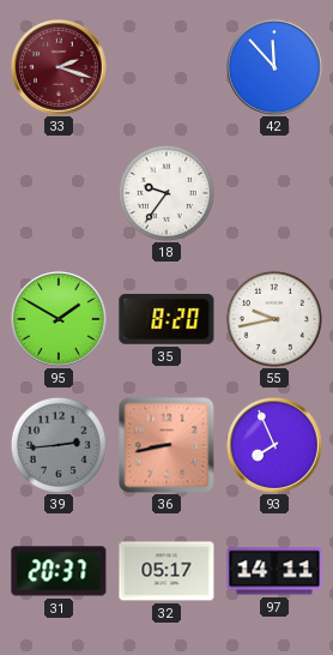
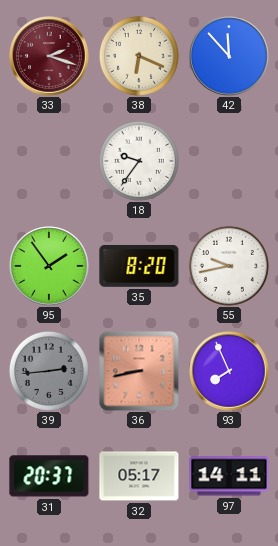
38: none -> 6:19 (139, 56)
95: 1:50 -> 1:54 (49, 266)
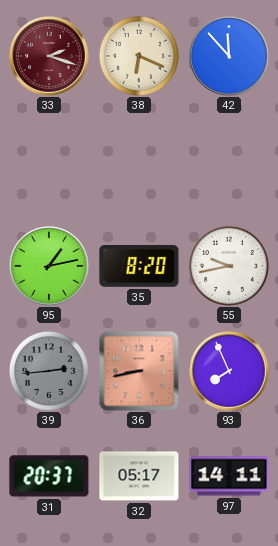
18: 9:36 -> none (139, 161)
95: 1:54 -> 1:13 (49, 266)
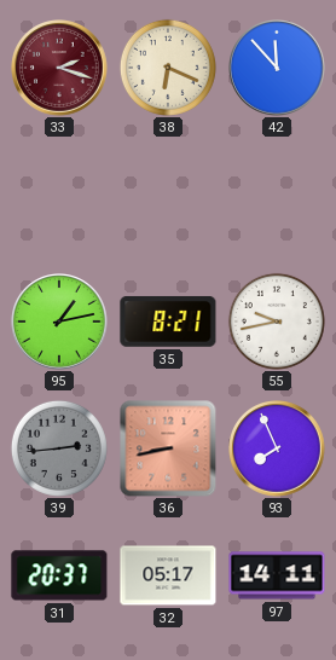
35: 8:20 -> 8:21 (168, 322)
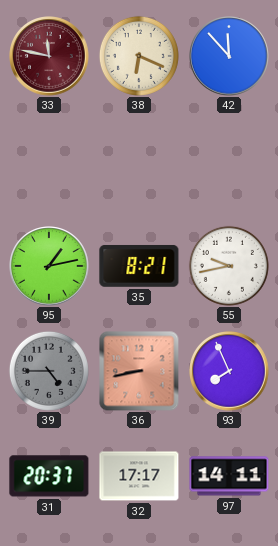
33: 2:18 -> 11:47 (49, 56)
39: 2:44 -> 4:45 (49, 371)
32: 05:17 -> 17:17 (139, 476)
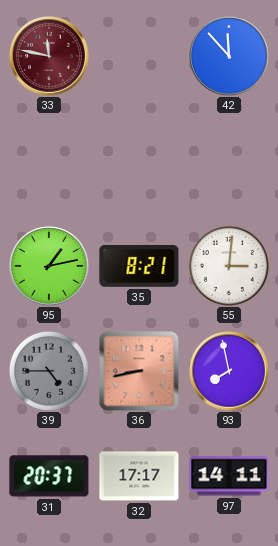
38: 6:19 -> none (139, 56)
55: 9:43 -> 3:01 (229, 266)
93: 7:56 -> 7:58 (229, 371)
